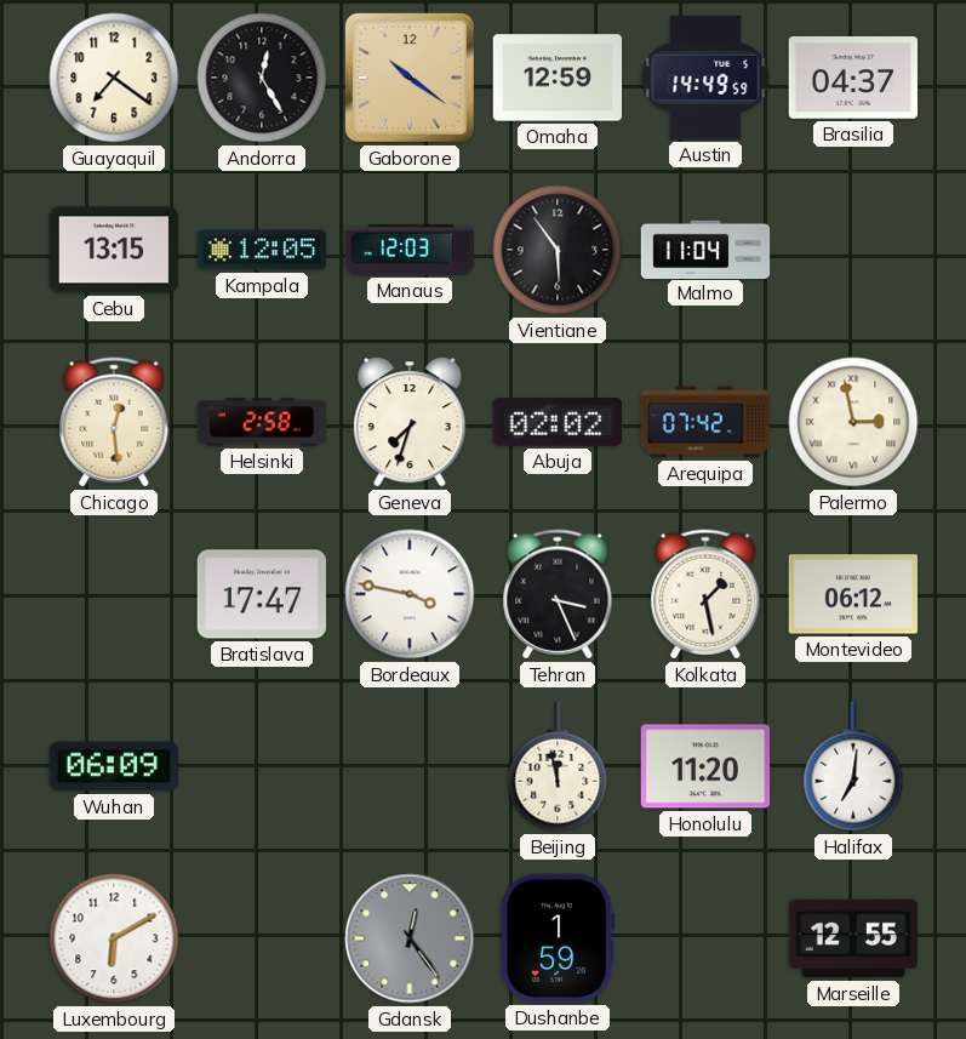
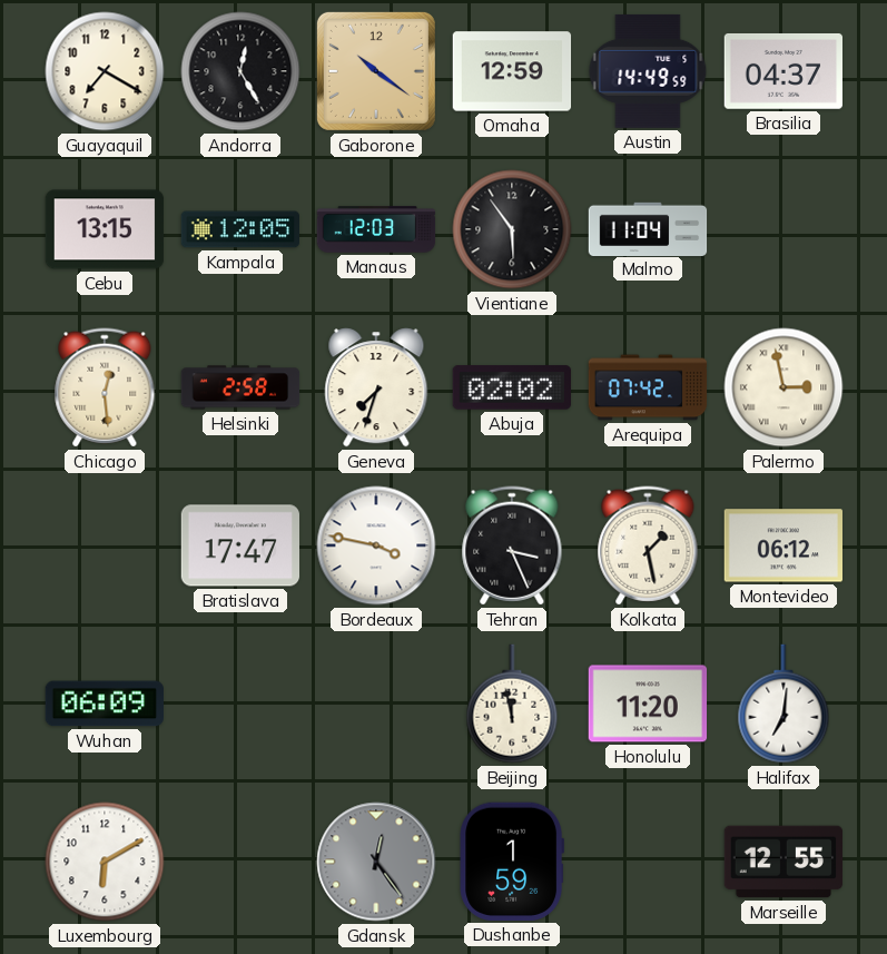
Guayaquil: 7:21 -> 7:20 (105, 71)
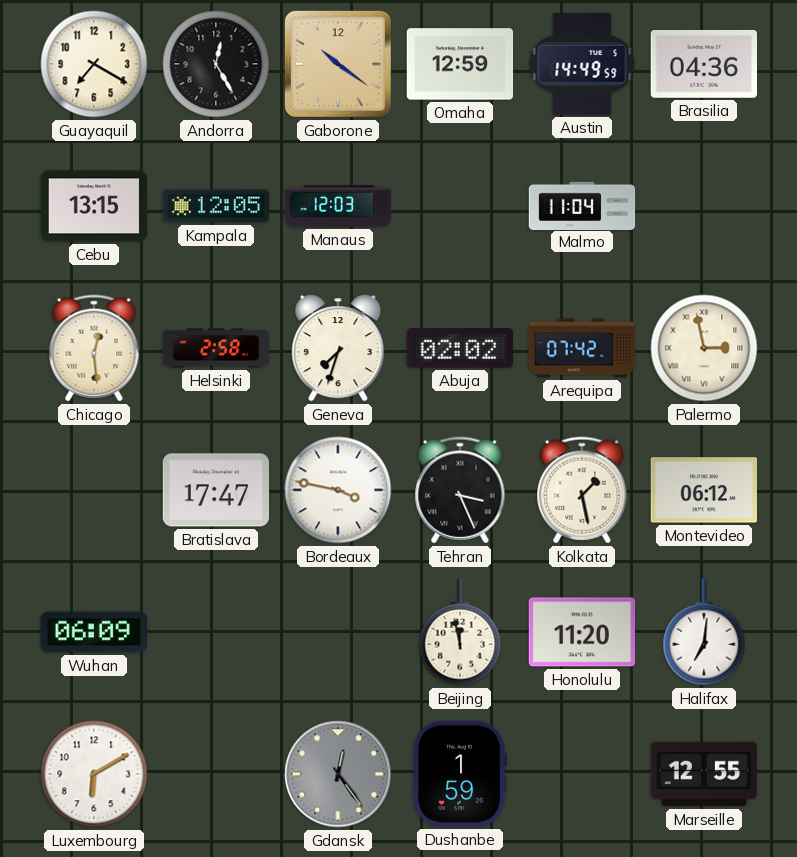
Brasilia: 04:37 -> 04:36 (703, 64)
Vientiane: 5:54 -> none (512, 229)
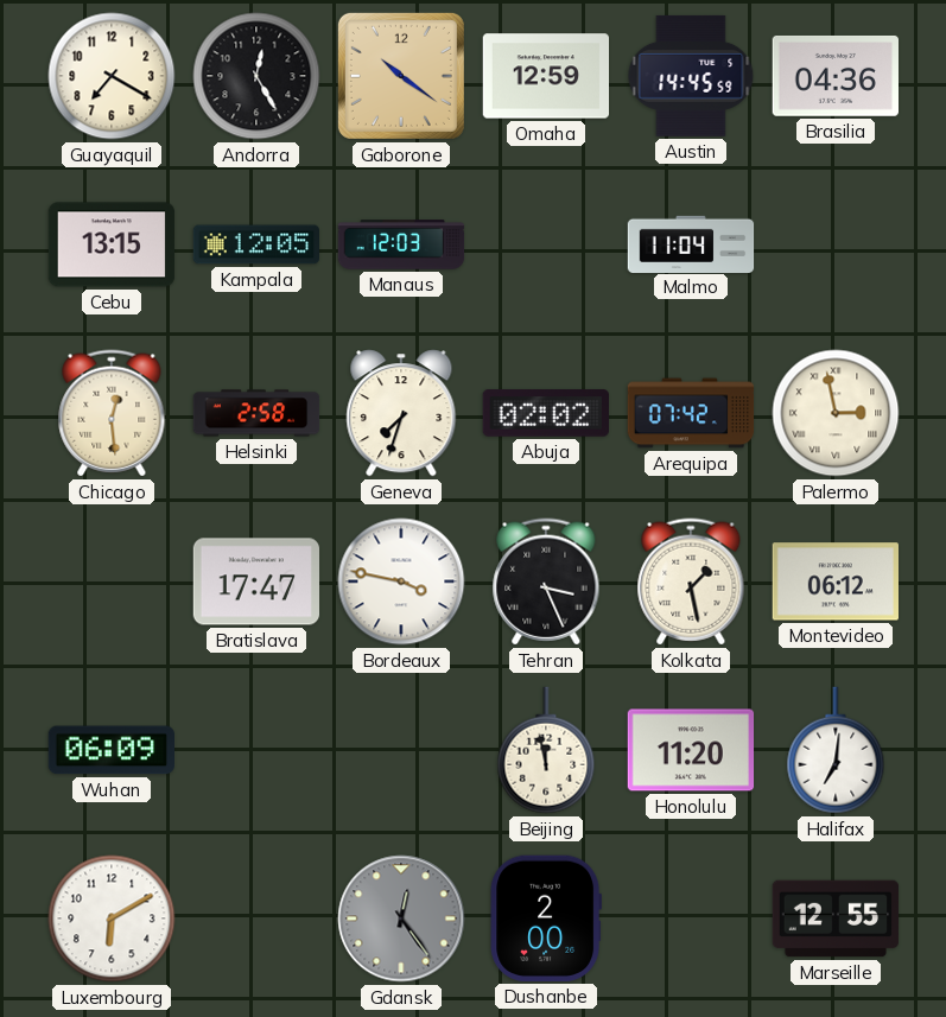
Austin: 14:49 -> 14:45 (691, 76)
Dushanbe: 1:59 -> 2:00 (545, 919)
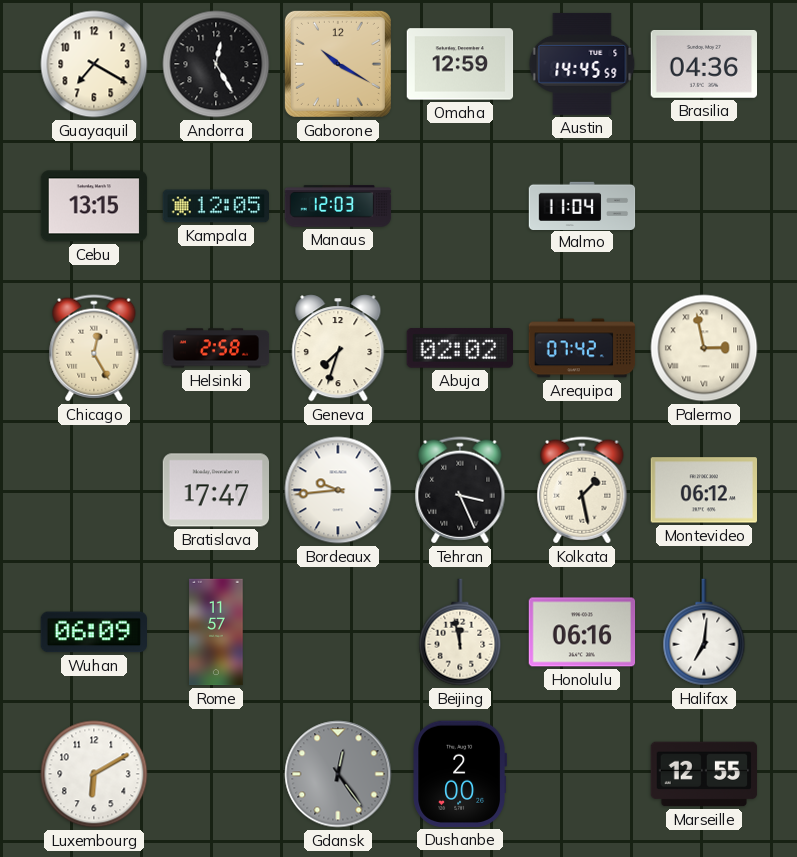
Gaborone: 10:21 -> 10:20 (338, 64)
Chicago: 12:29 -> 12:25 (94, 348)
Bordeaux: 3:47 -> 9:44 (338, 490)
Rome: none -> 11:57 (216, 632)
Honolulu: 11:20 -> 06:16 (582, 632)
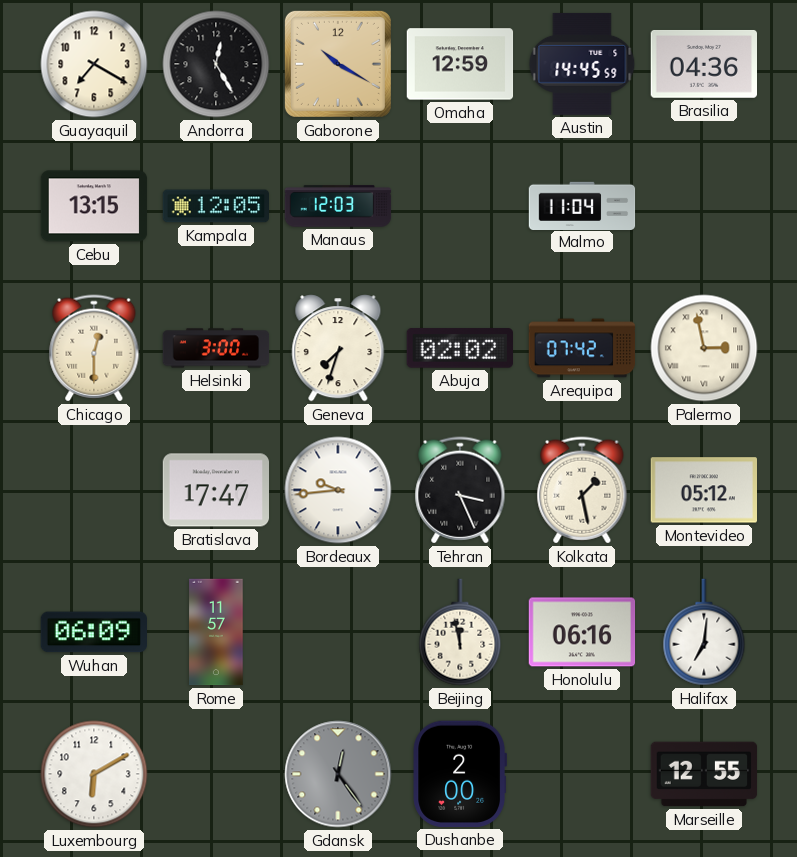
Chicago: 12:25 -> 12:30 (94, 348)
Helsinki: 2:58 -> 3:00 (216, 348)
Montevideo: 06:12 -> 05:12 (703, 490)
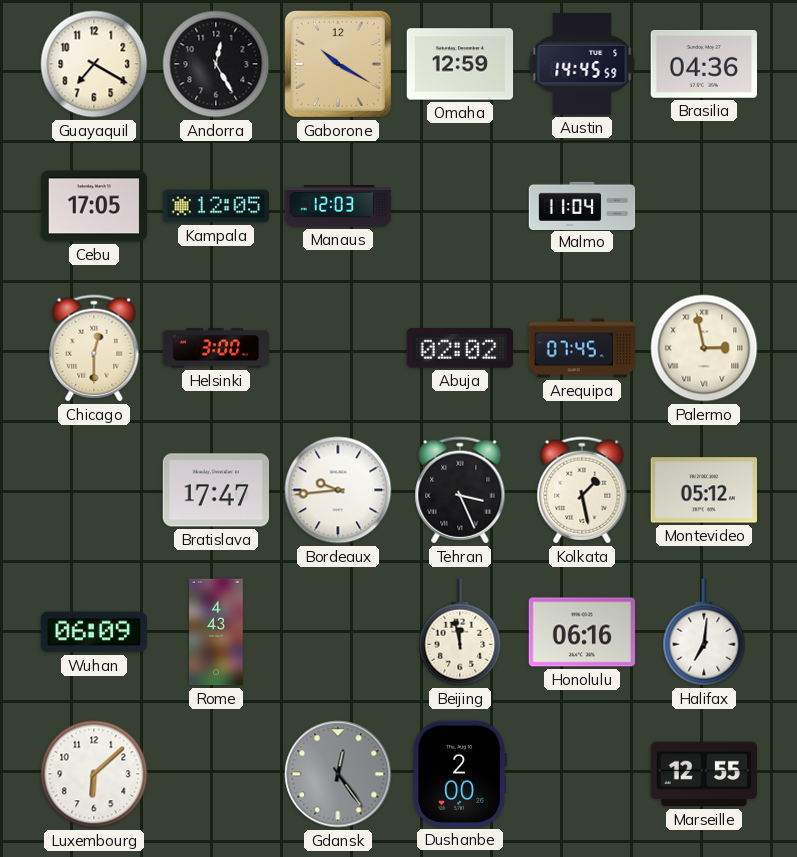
Cebu: 13:15 -> 17:05 (94, 206)
Geneva: 7:33 -> none (338, 348)
Arequipa: 07:42 -> 07:45 (582, 348)
Rome: 11:57 -> 4:43 (216, 632)
Luxembourg: 6:10 -> 6:08 (94, 774)
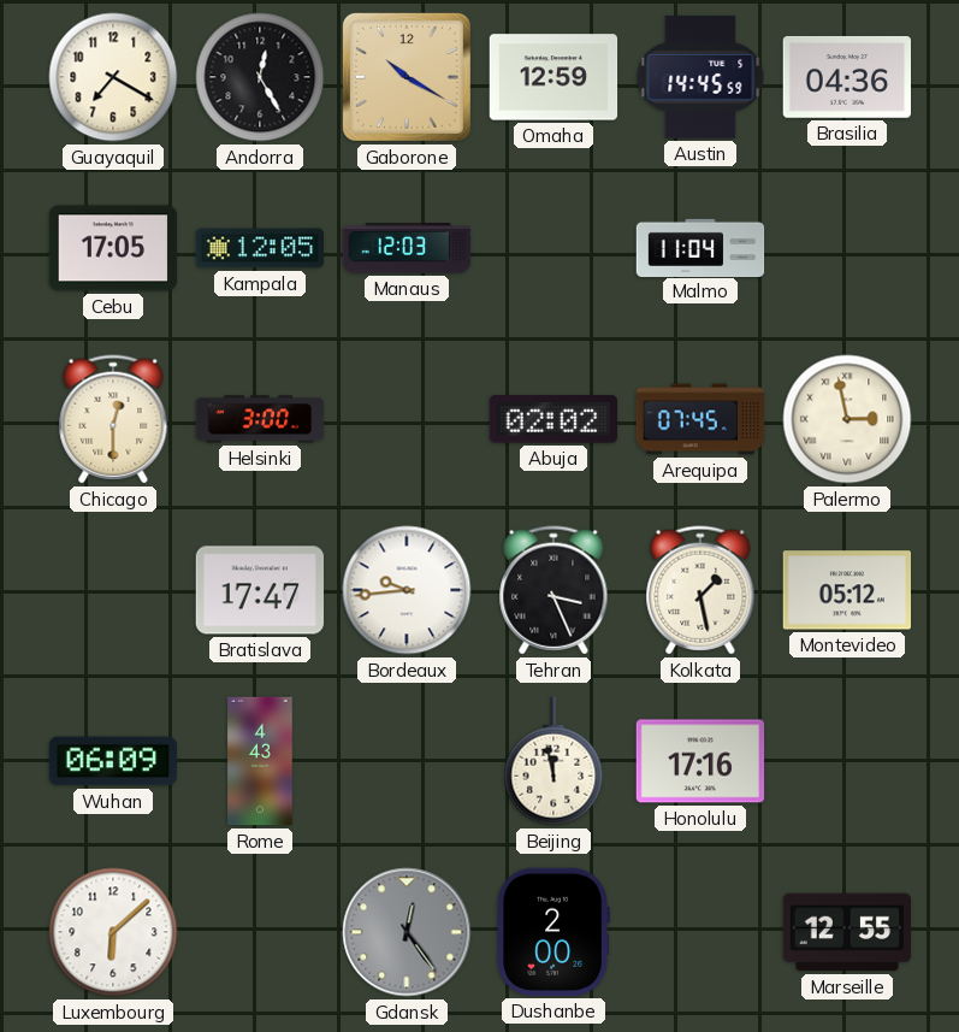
Honolulu: 06:16 -> 17:16 (700, 761)
Halifax: 7:01 -> none (704, 632)
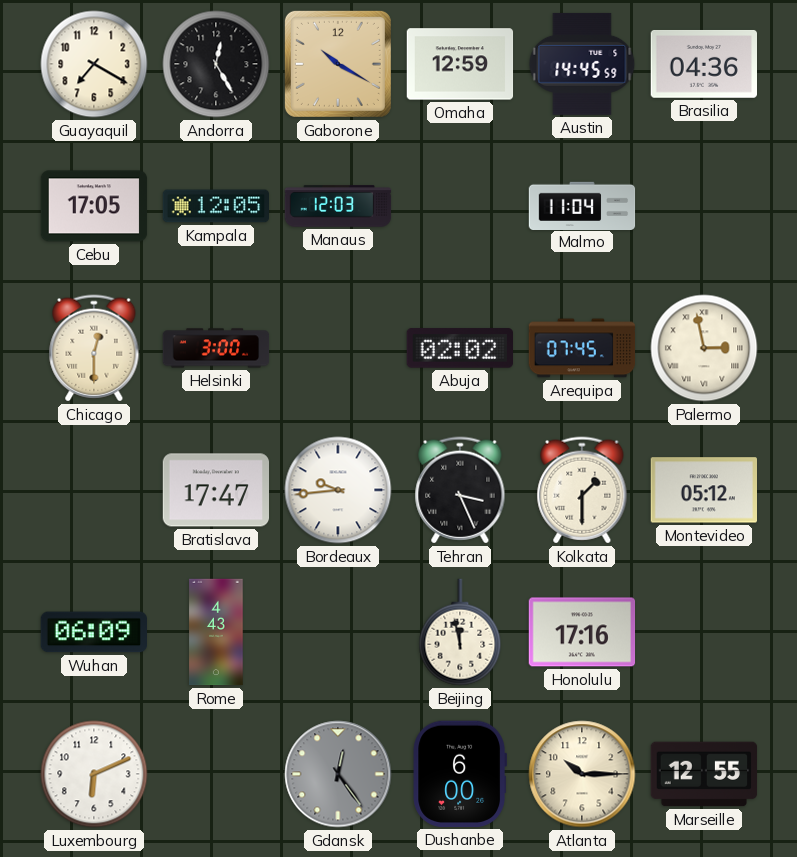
Kolkata: 1:28 -> 1:30 (582, 490)
Luxembourg: 6:08 -> 6:11 (94, 774)
Dushanbe: 2:00 -> 6:00 (459, 774)
Atlanta: none -> 10:15 (582, 774)
